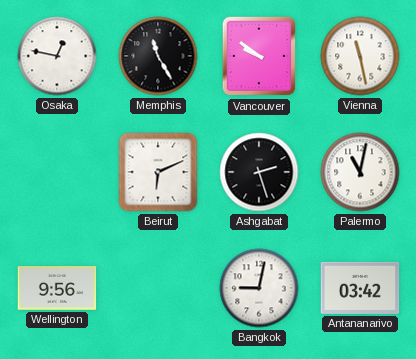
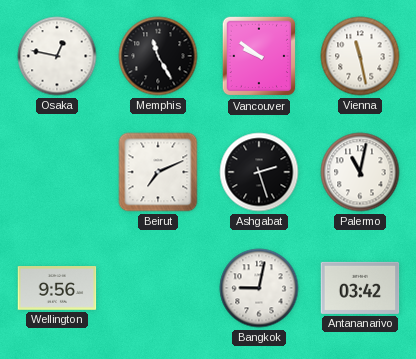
Beirut: 6:11 -> 7:11 (158, 172)
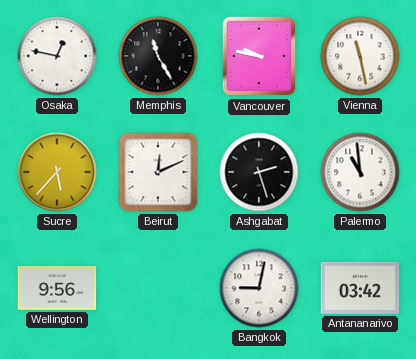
Vancouver: 9:51 -> 9:47 (259, 56)
Sucre: none -> 5:37 (57, 172)
Beirut: 7:11 -> 12:11 (158, 172)
Palermo: 11:02 -> 10:59 (360, 172)
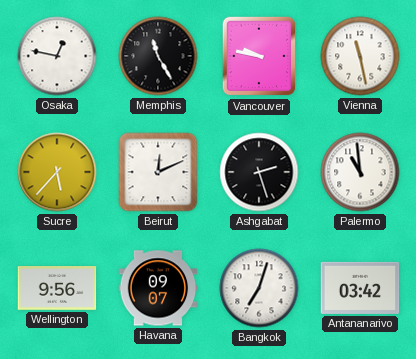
Havana: none -> 09:07 (158, 288)
Bangkok: 9:02 -> 7:03 (259, 288)
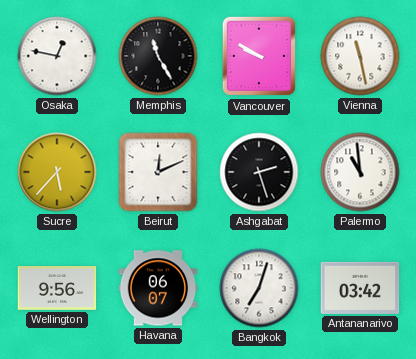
Vancouver: 9:47 -> 9:50 (259, 56)
Havana: 09:07 -> 06:07 (158, 288)
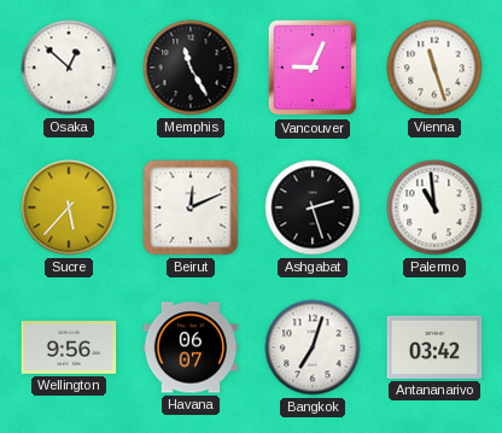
Osaka: 12:47 -> 12:52 (69, 68)
Vancouver: 9:50 -> 9:04 (313, 68)
Vienna: 11:28 -> 11:27 (434, 68)
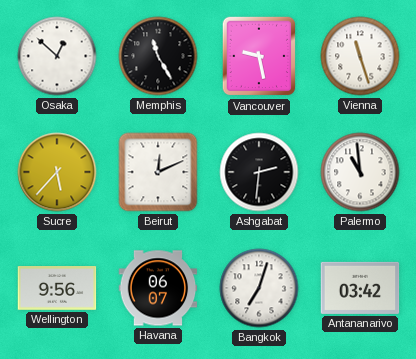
Vancouver: 9:04 -> 9:28 (259, 56)
Ashgabat: 2:27 -> 2:31 (259, 172)
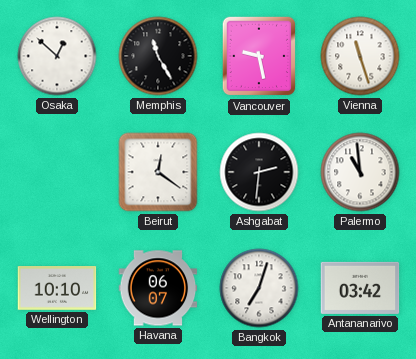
Sucre: 5:37 -> none (57, 172)
Beirut: 12:11 -> 12:21 (158, 172)
Wellington: 9:56 -> 10:10 (57, 289)
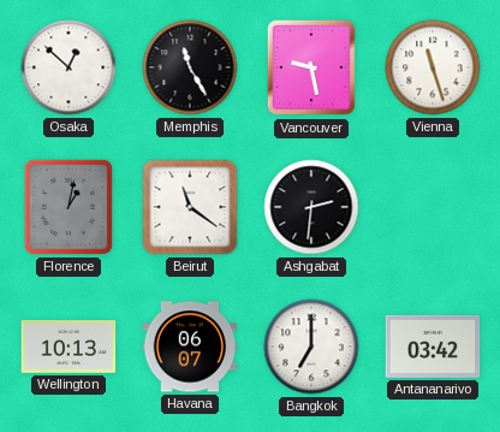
Florence: none -> 1:02 (69, 207)
Beirut: 12:21 -> 11:21 (190, 207)
Palermo: 10:59 -> none (360, 172)
Wellington: 10:10 -> 10:13 (69, 348)
Bangkok: 7:03 -> 7:00 (311, 347)
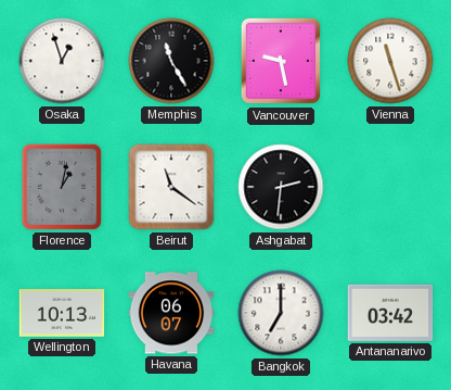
Osaka: 12:52 -> 12:57 (62, 61)
